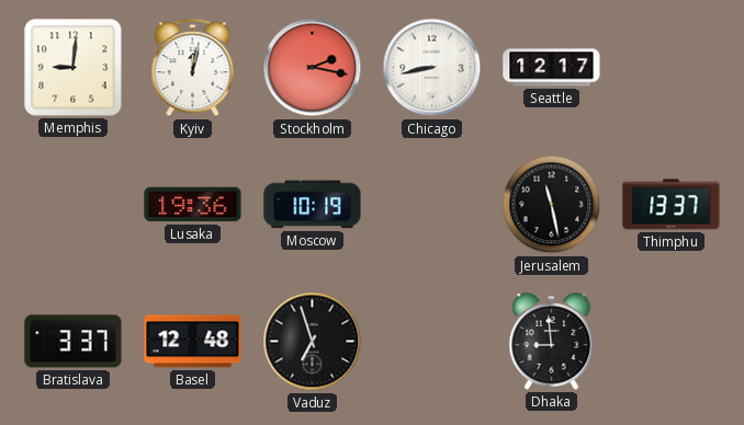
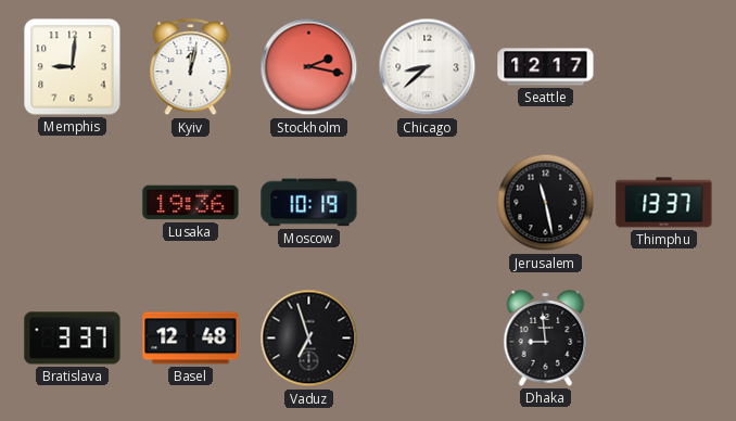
Chicago: 8:43 -> 8:38 (428, 67)
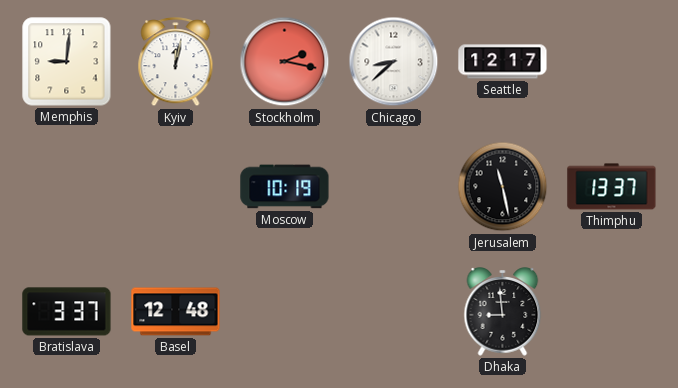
Lusaka: 19:36 -> none (191, 203)
Vaduz: 6:57 -> none (309, 339)
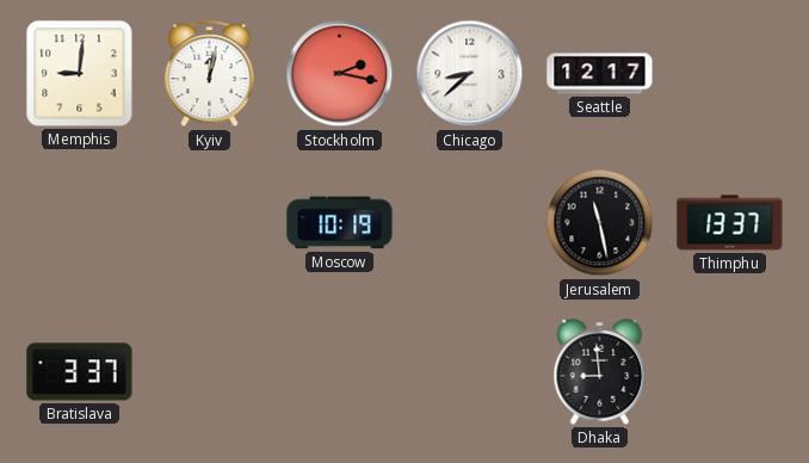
Basel: 12:48 -> none (176, 312)
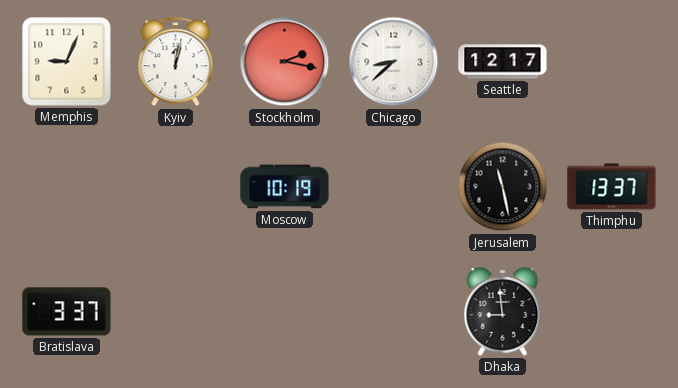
Memphis: 9:01 -> 9:04 (67, 62)
